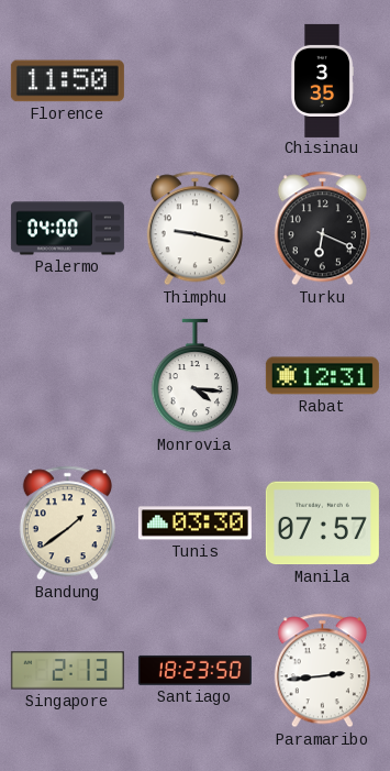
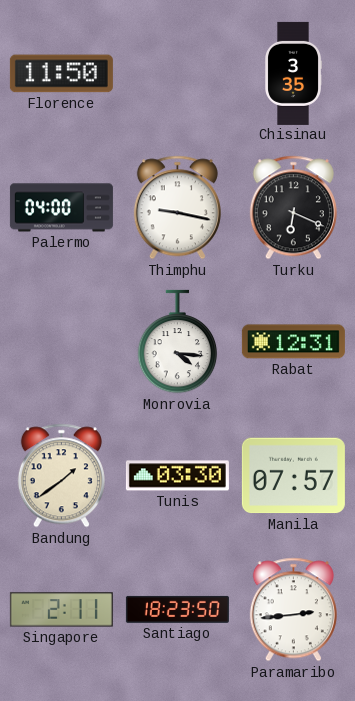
Singapore: 2:13 -> 2:11 (61, 610)
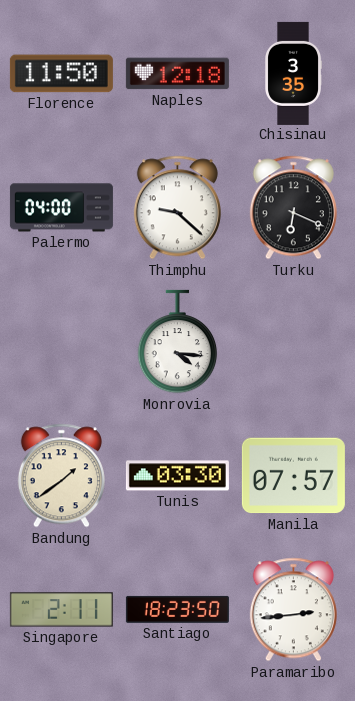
Naples: none -> 12:18 (177, 74)
Thimphu: 9:17 -> 9:22 (177, 208)
Rabat: 12:31 -> none (293, 342)
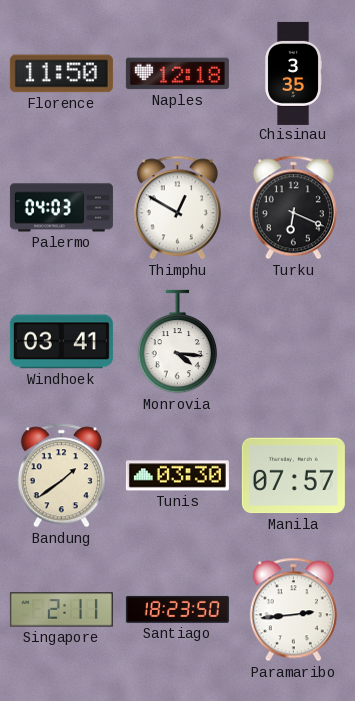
Palermo: 04:00 -> 04:03 (61, 208)
Thimphu: 9:22 -> 12:50 (177, 208)
Windhoek: none -> 03:41 (61, 342)
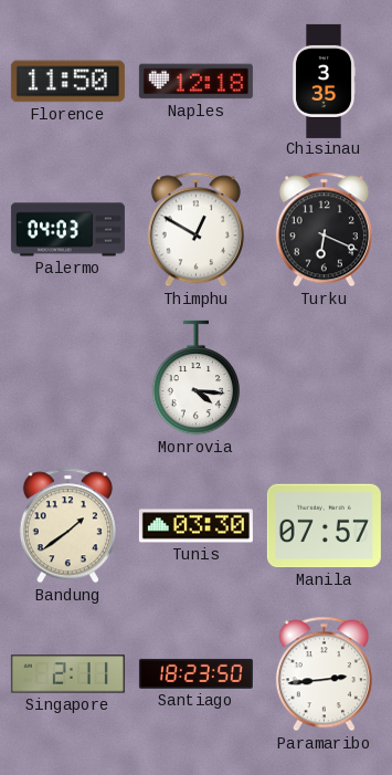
Windhoek: 03:41 -> none (61, 342)
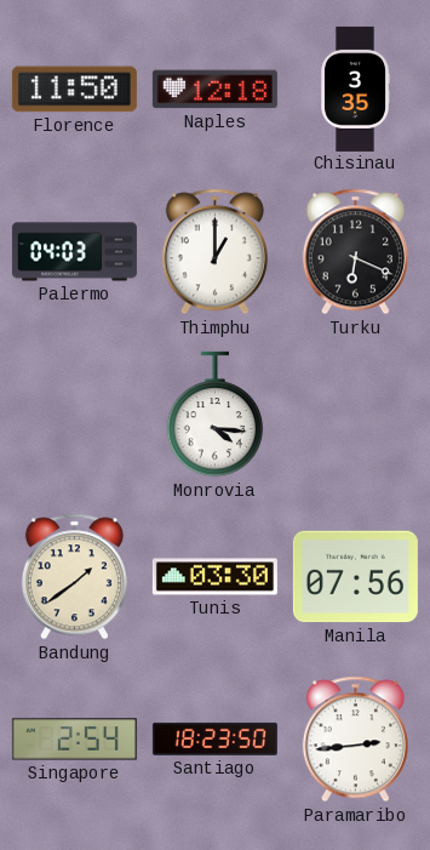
Thimphu: 12:50 -> 1:00 (214, 252)
Manila: 07:57 -> 07:56 (355, 577)
Singapore: 2:11 -> 2:54 (74, 740)
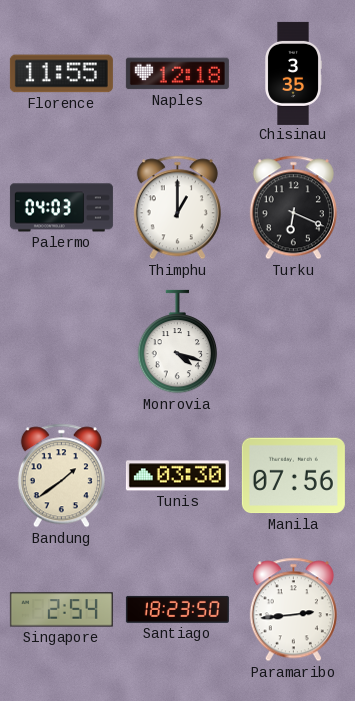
Florence: 11:50 -> 11:55 (61, 74)
Monrovia: 4:16 -> 4:18 (178, 342)
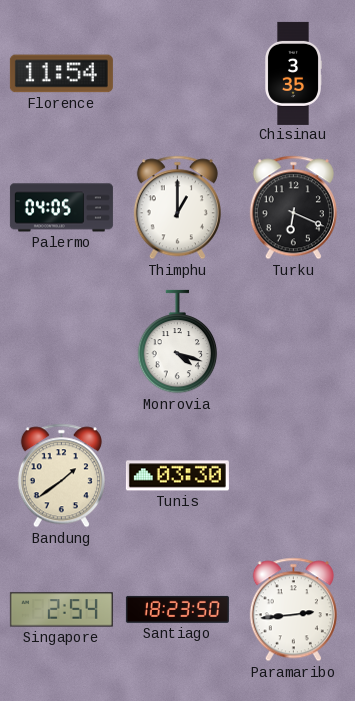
Florence: 11:55 -> 11:54 (61, 74)
Naples: 12:18 -> none (177, 74)
Palermo: 04:03 -> 04:05 (61, 208)
Manila: 07:56 -> none (293, 476)
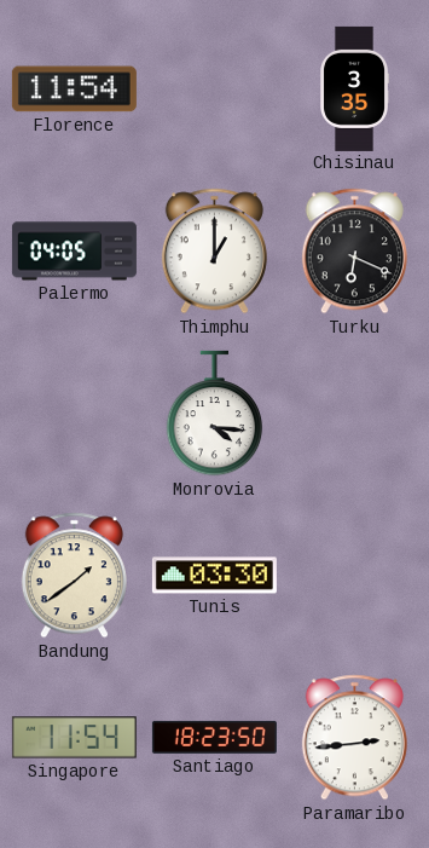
Monrovia: 4:18 -> 4:16 (215, 414)
Singapore: 2:54 -> 11:54 (74, 738)
